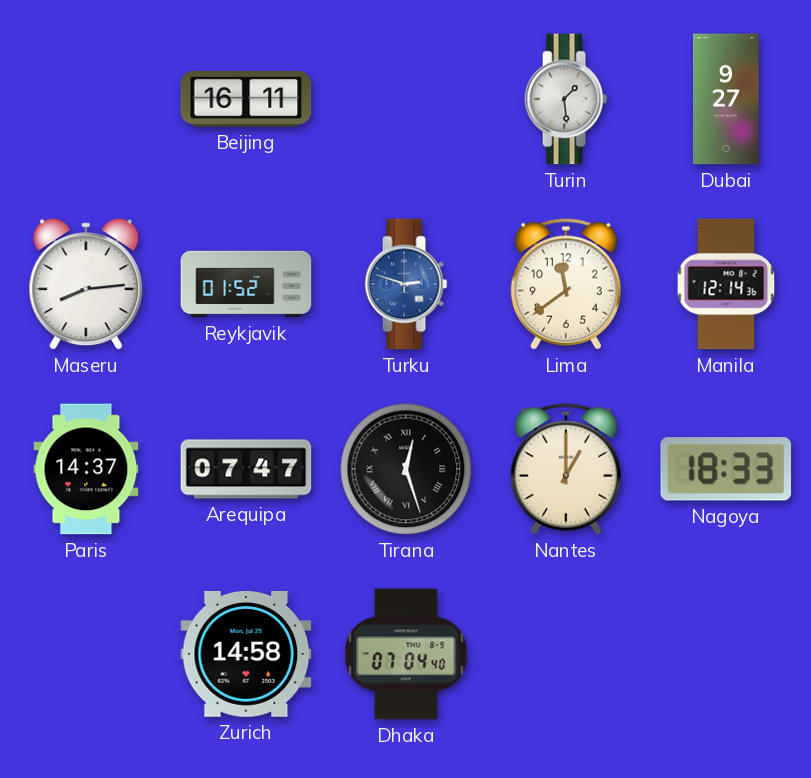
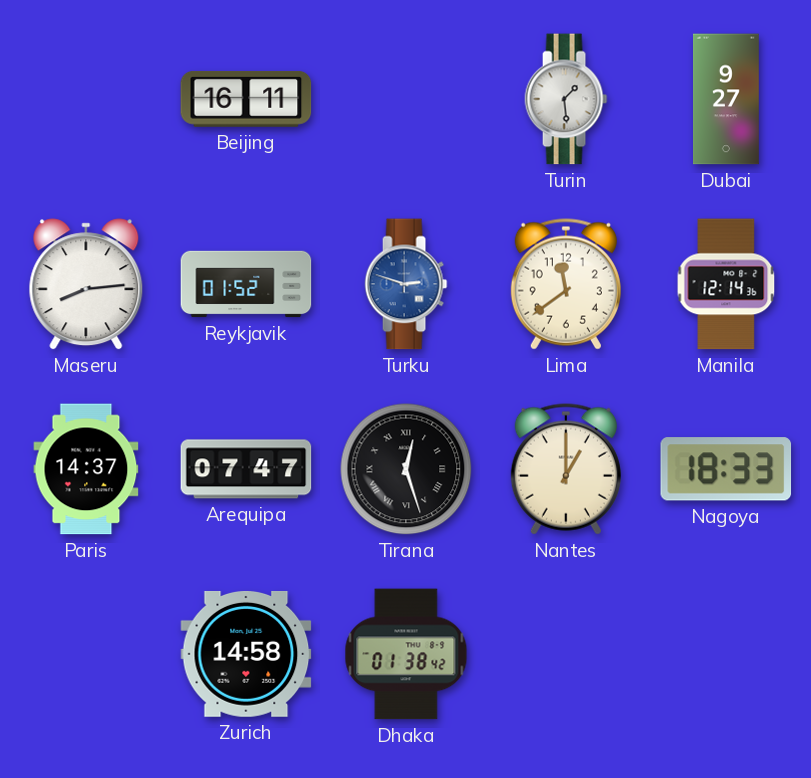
Dhaka: 07:04 -> 01:38 (406, 654)
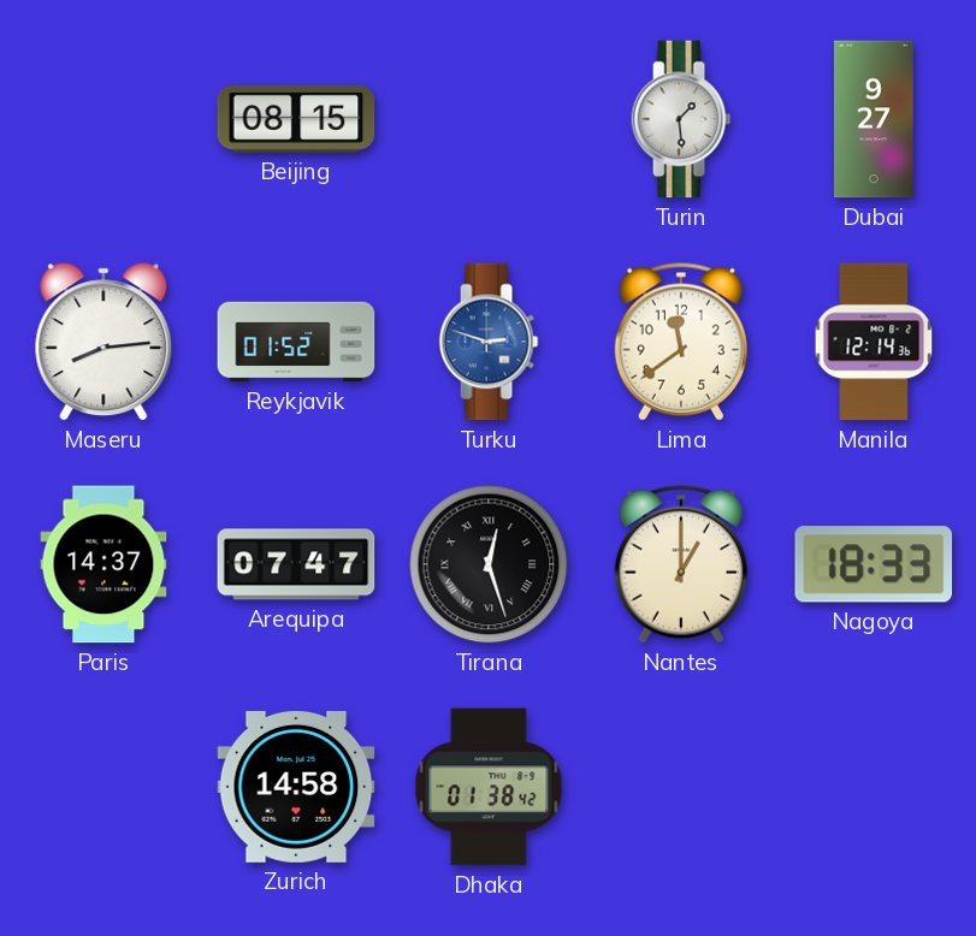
Beijing: 16:11 -> 08:15 (296, 119)
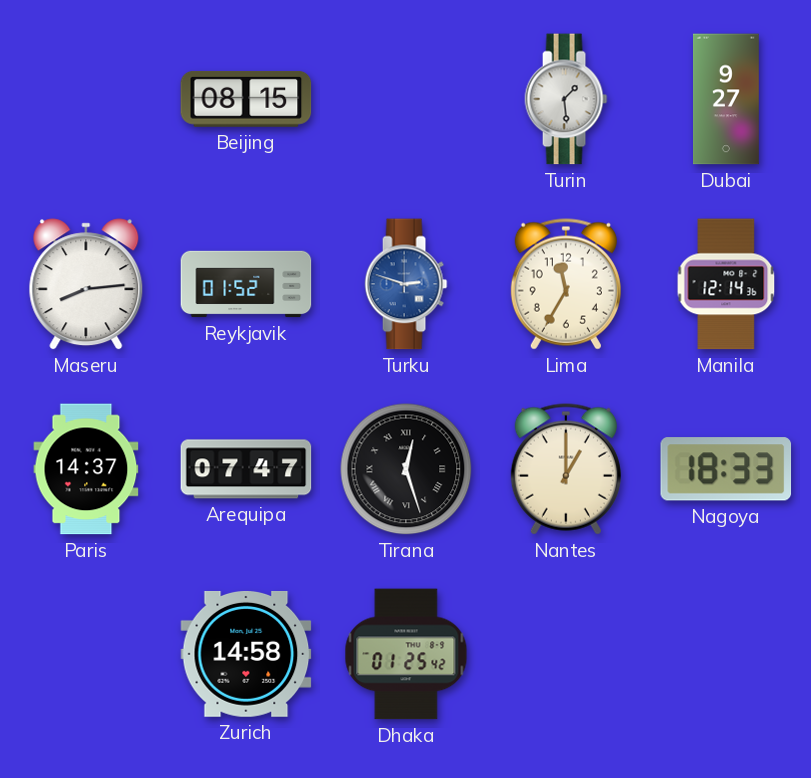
Lima: 11:39 -> 11:35 (566, 284)
Dhaka: 01:38 -> 01:25 (406, 654)
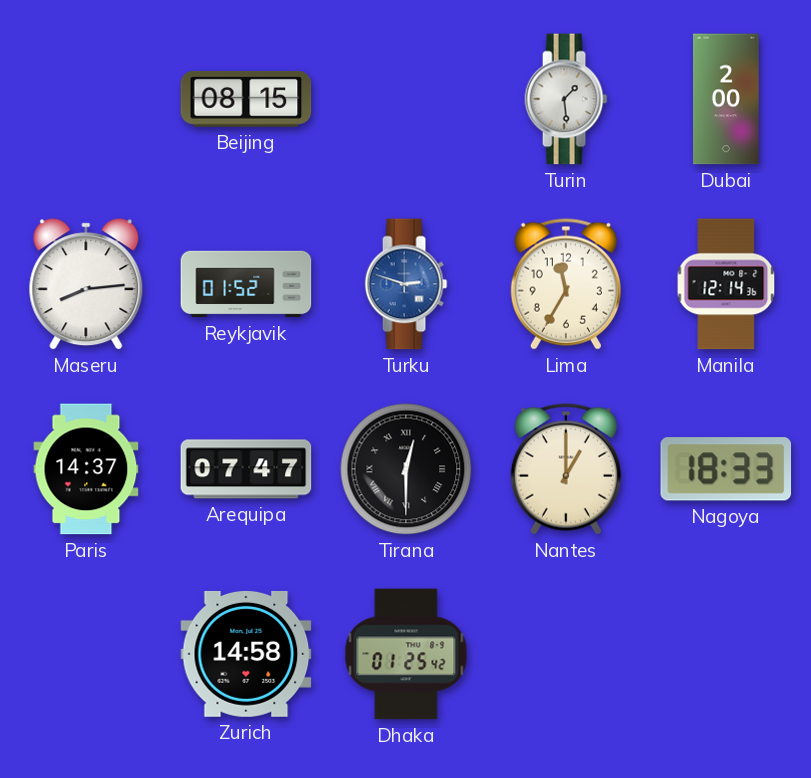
Dubai: 9:27 -> 2:00 (727, 99)
Tirana: 12:27 -> 12:30 (406, 469)
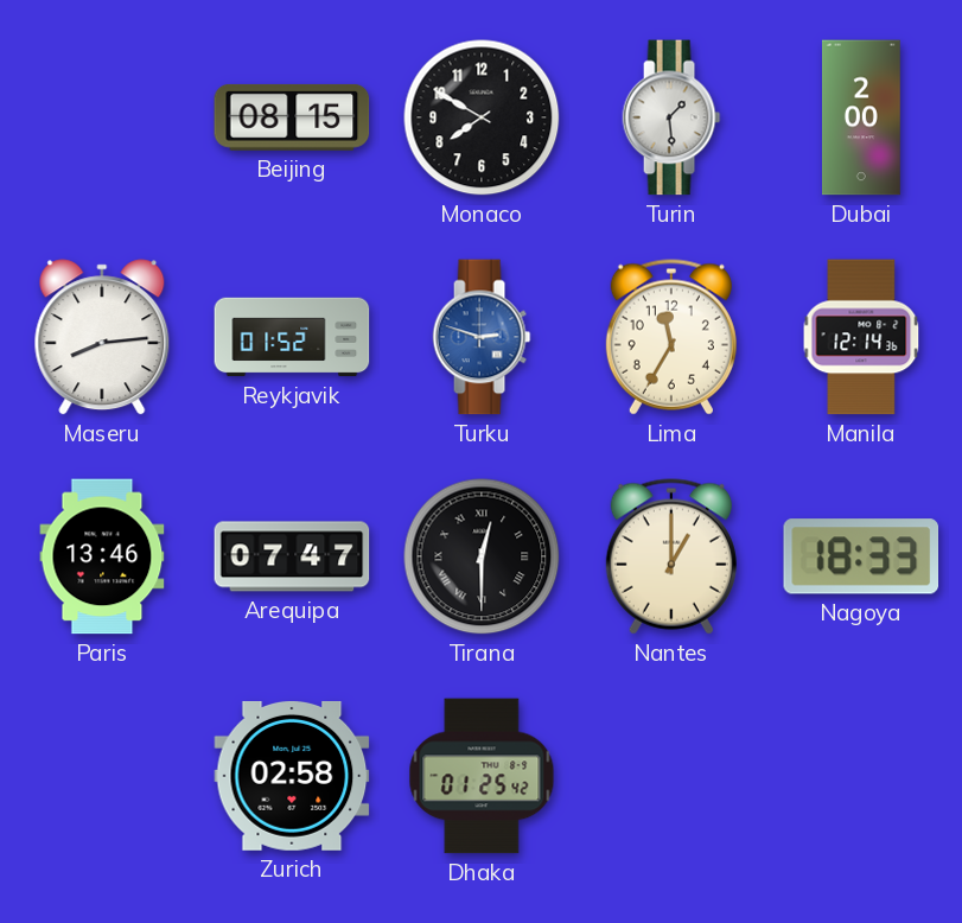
Monaco: none -> 7:50 (482, 117)
Paris: 14:37 -> 13:46 (102, 556)
Zurich: 14:58 -> 02:58 (292, 776)
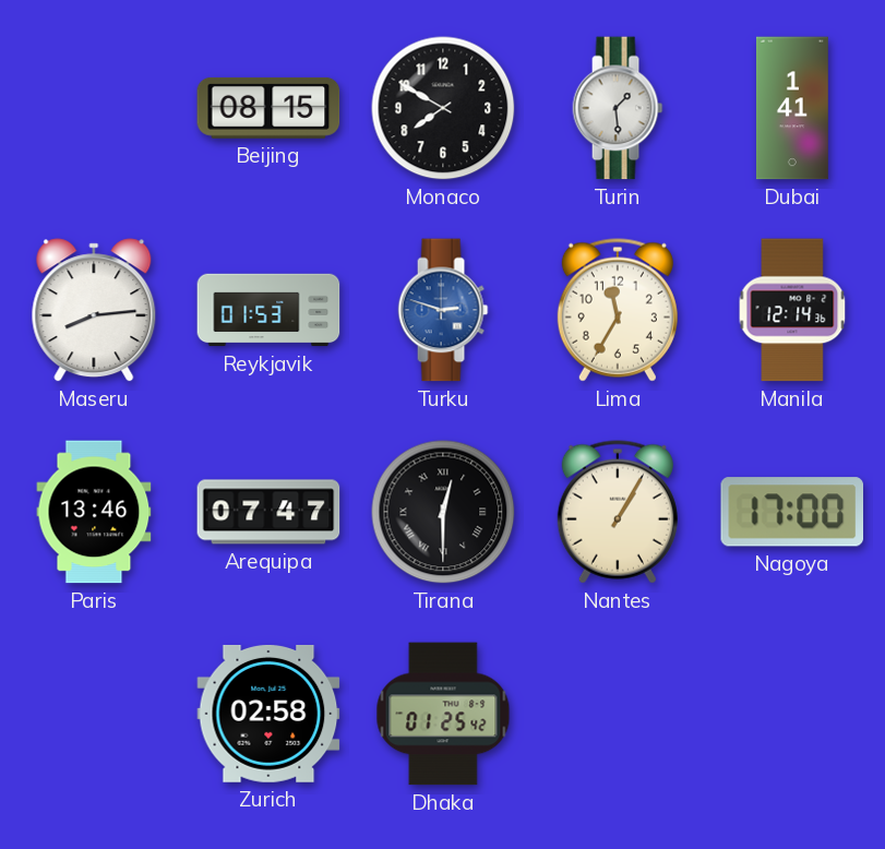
Dubai: 2:00 -> 1:41 (793, 108)
Reykjavik: 01:52 -> 01:53 (268, 310)
Nantes: 1:00 -> 1:05 (618, 512)
Nagoya: 18:33 -> 17:00 (792, 512)
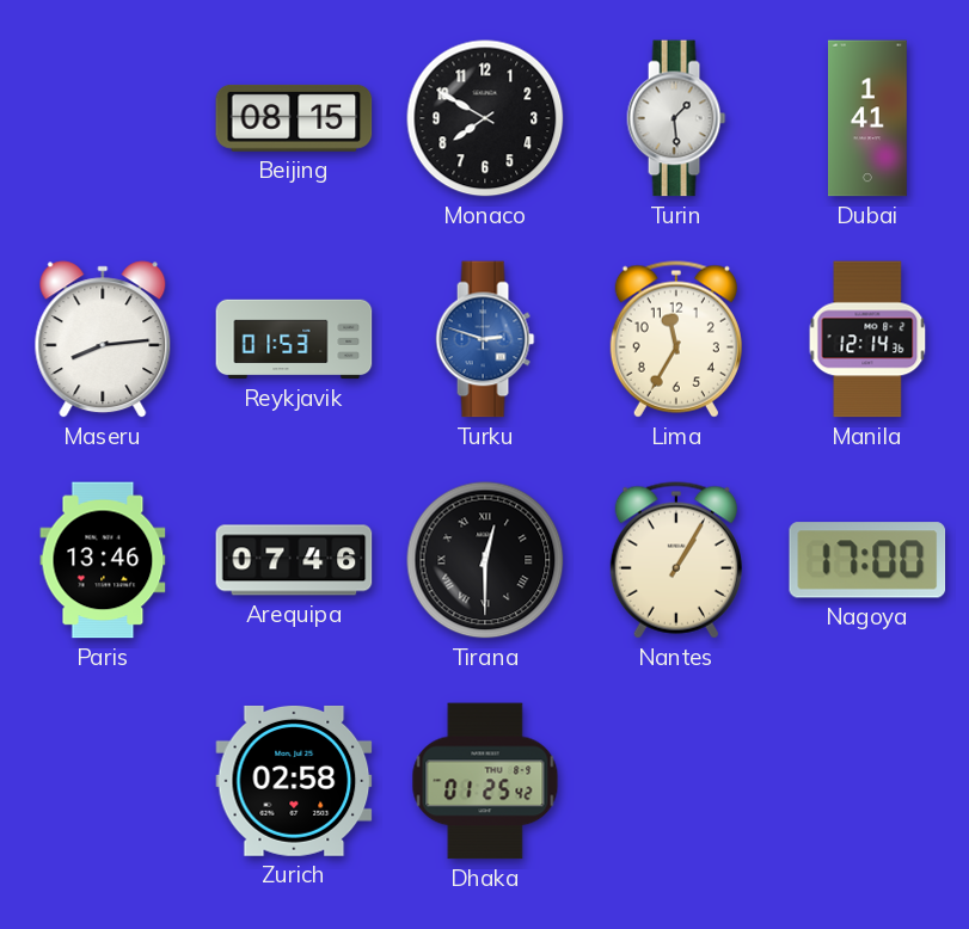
Arequipa: 07:47 -> 07:46 (294, 560)
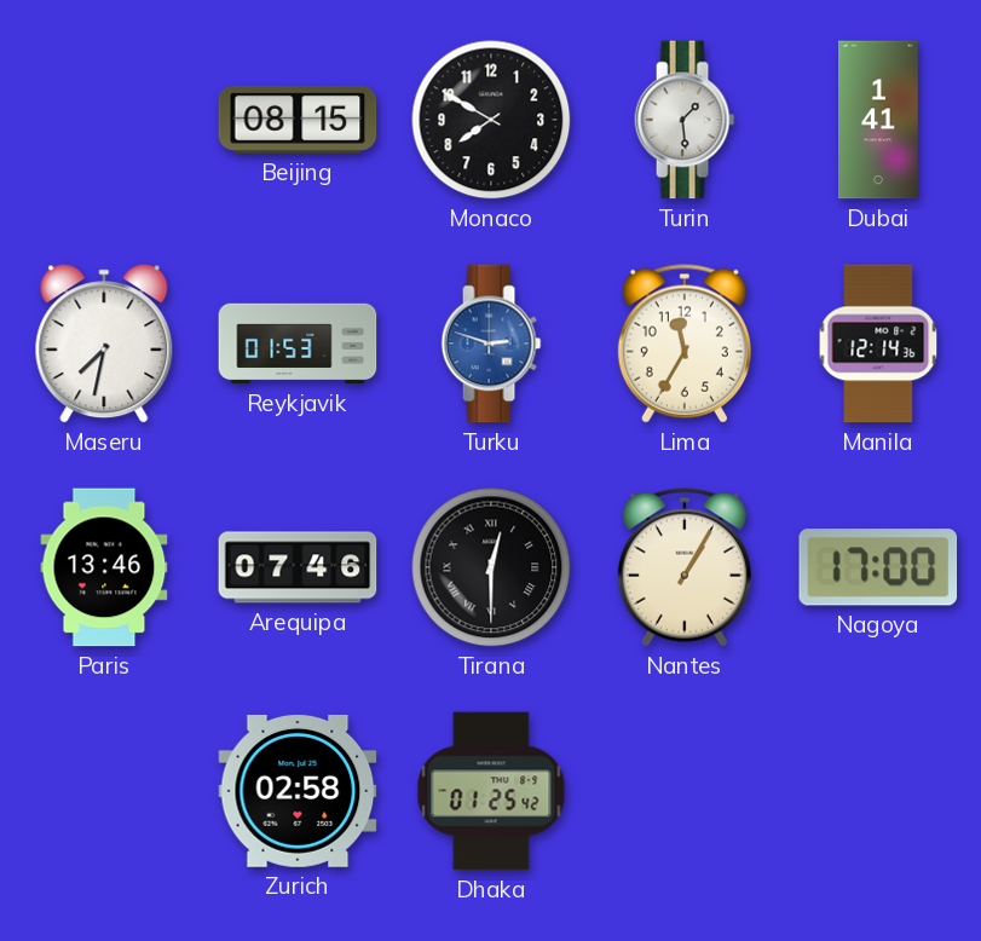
Maseru: 8:14 -> 7:32 (104, 344)
